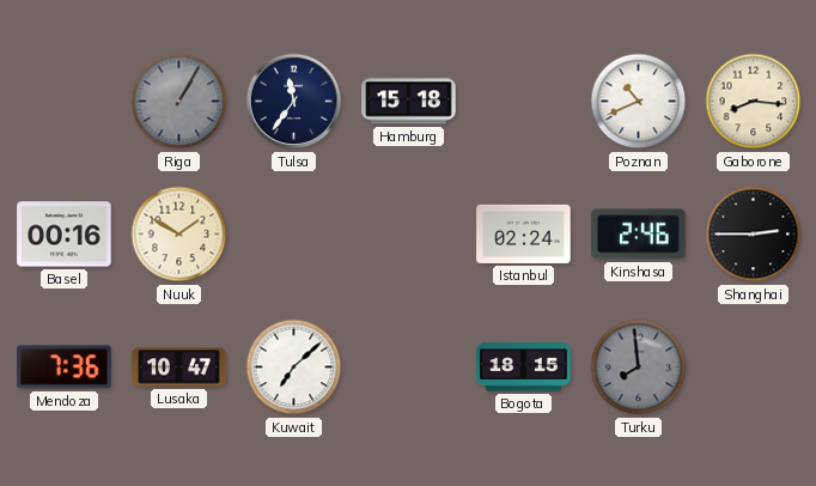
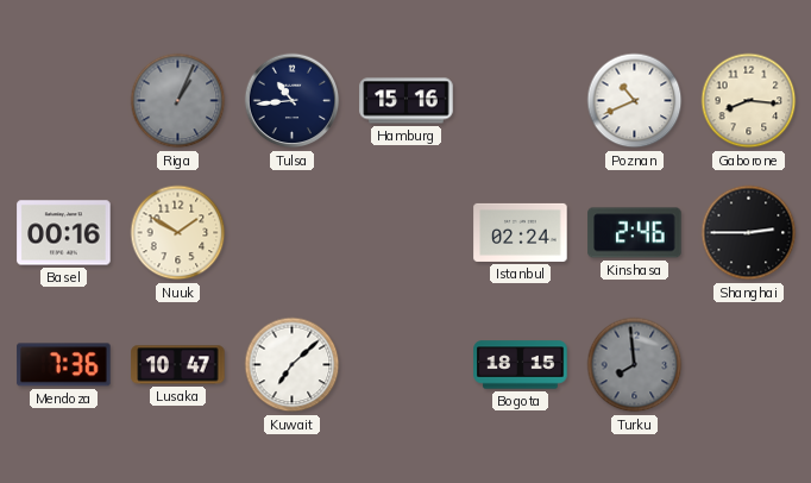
Riga: 1:05 -> 1:04 (178, 101)
Tulsa: 11:36 -> 10:44 (293, 101)
Hamburg: 15:18 -> 15:16 (407, 101)
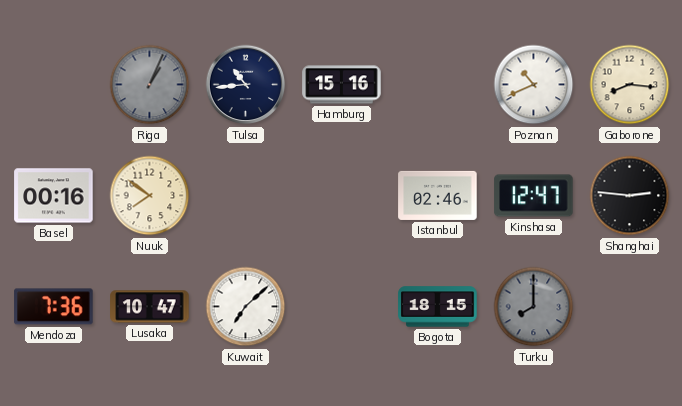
Nuuk: 1:50 -> 7:51 (150, 196)
Istanbul: 02:24 -> 02:46 (438, 195)
Kinshasa: 2:46 -> 12:47 (534, 196)
Shanghai: 2:45 -> 2:46 (630, 196)
Turku: 7:59 -> 8:00 (534, 307)
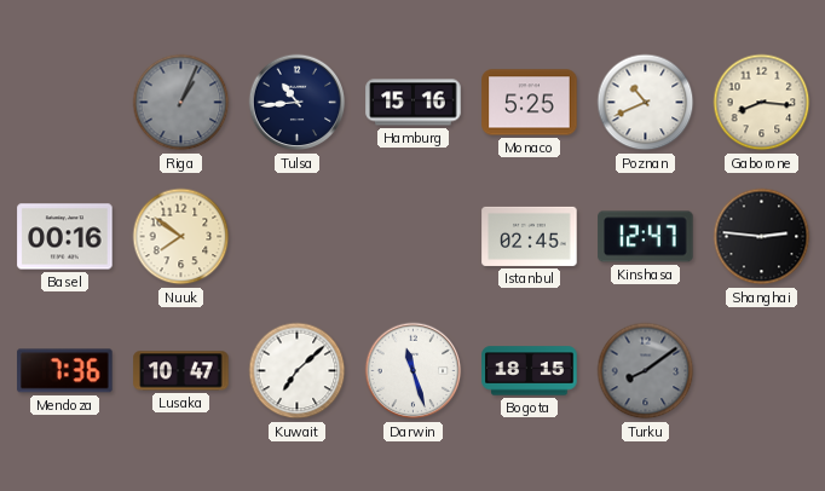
Monaco: none -> 5:25 (530, 103)
Istanbul: 02:46 -> 02:45 (530, 236)
Darwin: none -> 11:27 (414, 371)
Turku: 8:00 -> 8:09 (646, 371)
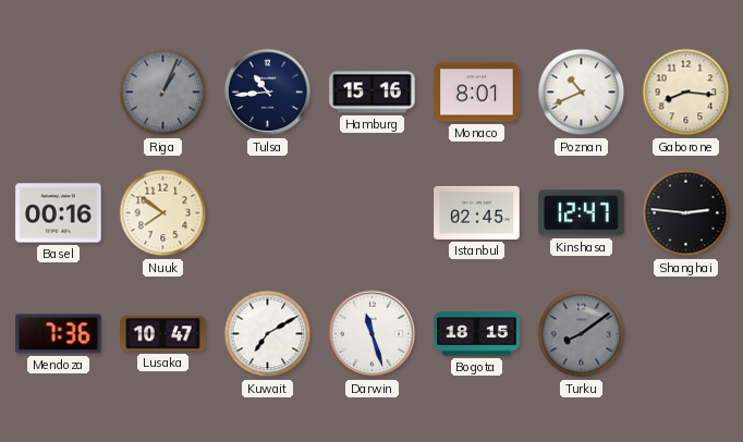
Monaco: 5:25 -> 8:01 (477, 93)
Kuwait: 7:08 -> 7:10 (268, 334)
